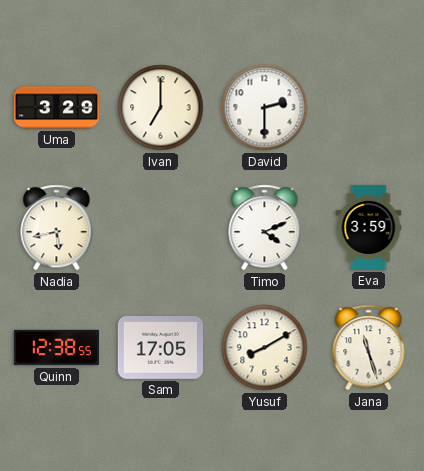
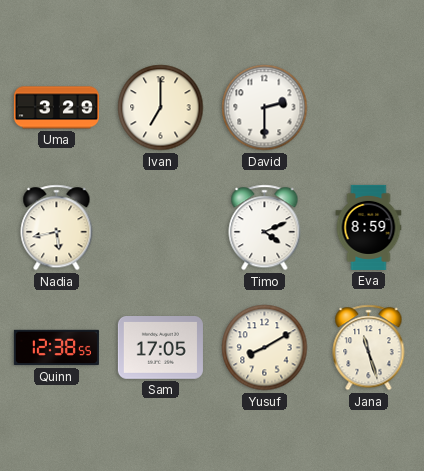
Eva: 3:59 -> 8:59 (369, 227)
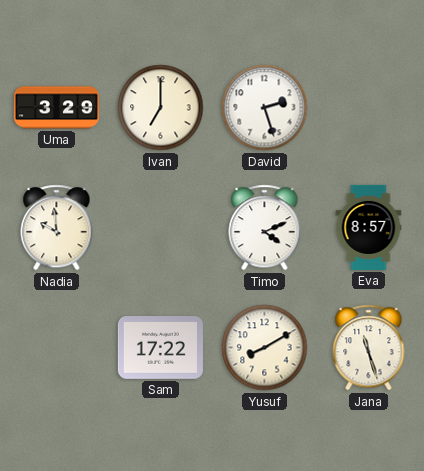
David: 2:30 -> 2:27 (265, 108)
Nadia: 5:43 -> 9:59 (57, 228)
Eva: 8:59 -> 8:57 (369, 227)
Quinn: 12:38 -> none (56, 348)
Sam: 17:05 -> 17:22 (160, 348)
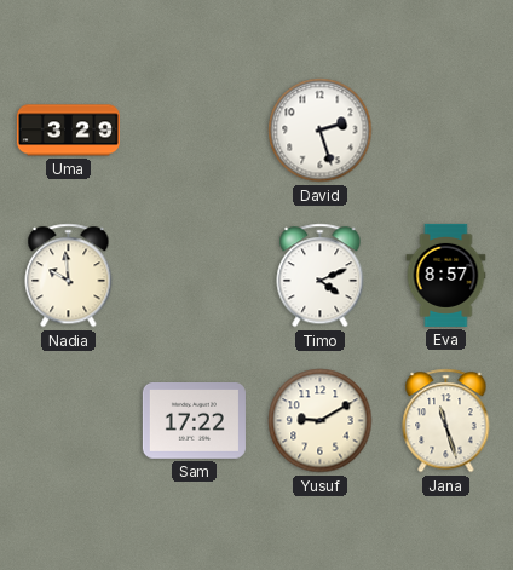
Ivan: 7:00 -> none (161, 108)
Yusuf: 8:10 -> 9:10 (321, 421)
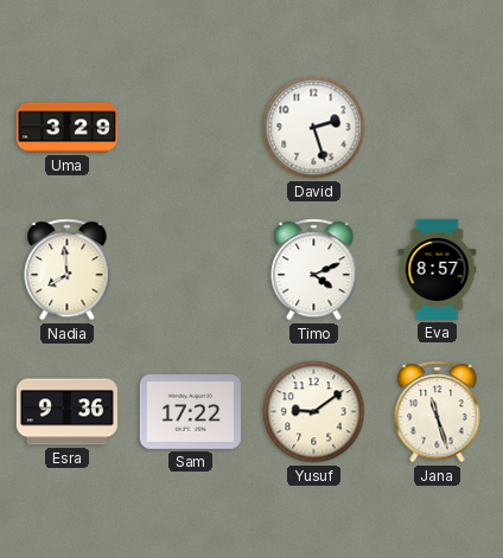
Nadia: 9:59 -> 7:59 (68, 270)
Esra: none -> 9:36 (66, 412)
Yusuf: 9:10 -> 9:09 (314, 412)
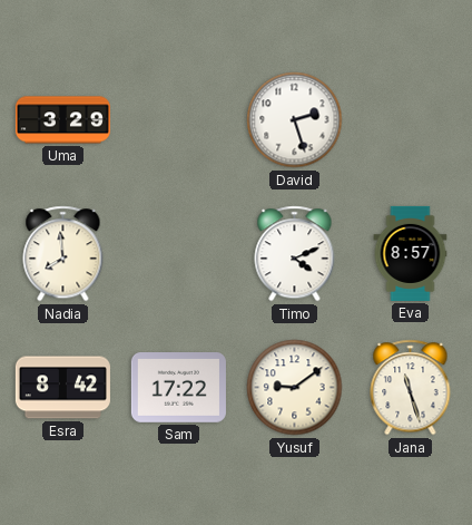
Esra: 9:36 -> 8:42 (62, 388)
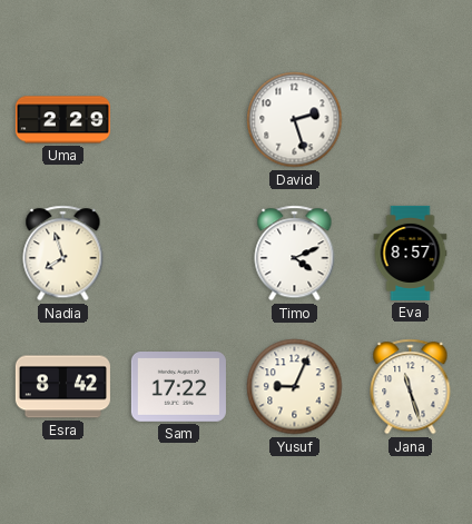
Uma: 3:29 -> 2:29 (62, 120)
Nadia: 7:59 -> 7:57 (63, 254)
Yusuf: 9:09 -> 9:04 (295, 387)
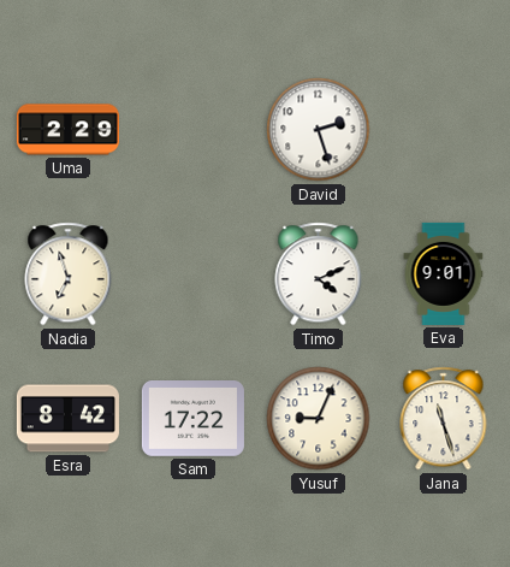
Nadia: 7:57 -> 6:57 (69, 274)
Eva: 8:57 -> 9:01 (444, 273)
